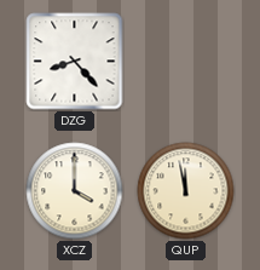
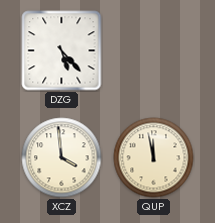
DZG: 8:23 -> 5:23 (62, 51)
XCZ: 4:00 -> 3:59 (62, 158)
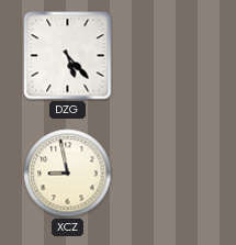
XCZ: 3:59 -> 8:58 (68, 174)
QUP: 11:58 -> none (154, 158)
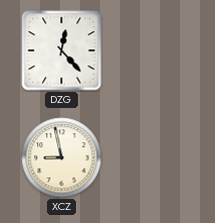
DZG: 5:23 -> 12:23 (62, 51)
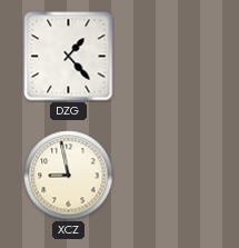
DZG: 12:23 -> 1:23 (69, 57)
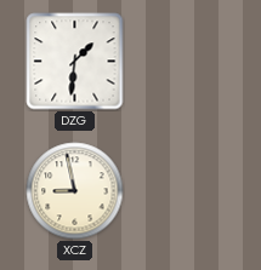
DZG: 1:23 -> 1:31 (75, 62)
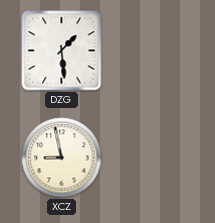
DZG: 1:31 -> 1:29 (62, 51)
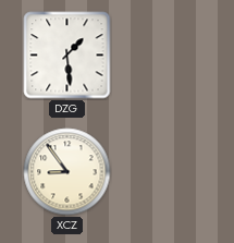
XCZ: 8:58 -> 8:54 (67, 172)
